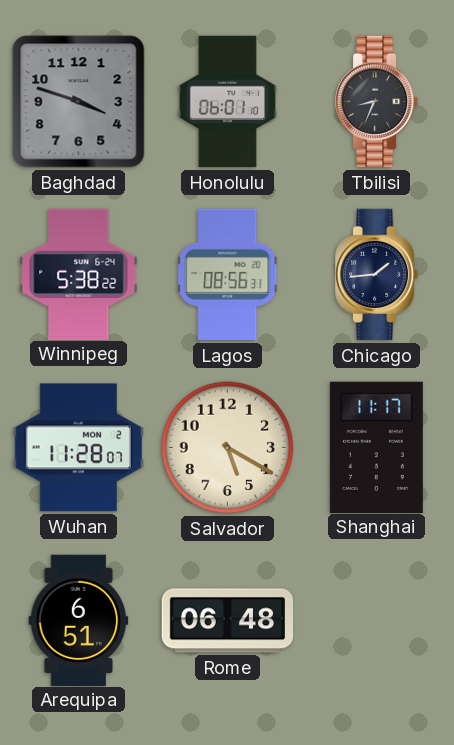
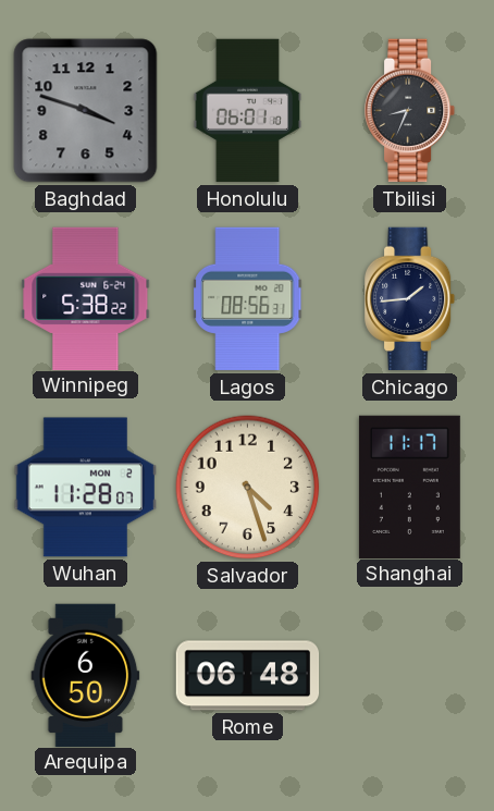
Salvador: 5:20 -> 4:27 (248, 488)
Arequipa: 6:51 -> 6:50 (86, 675)
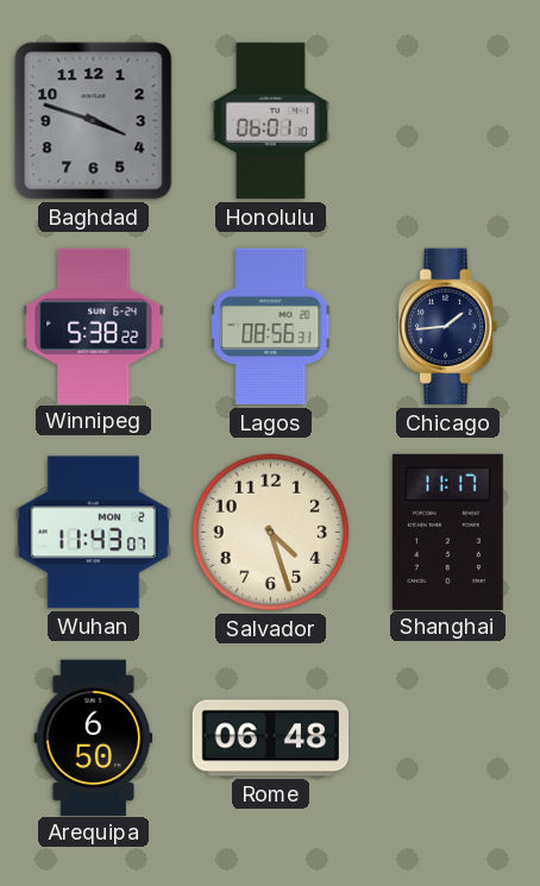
Tbilisi: 8:34 -> none (411, 111)
Wuhan: 11:28 -> 11:43 (93, 533)
